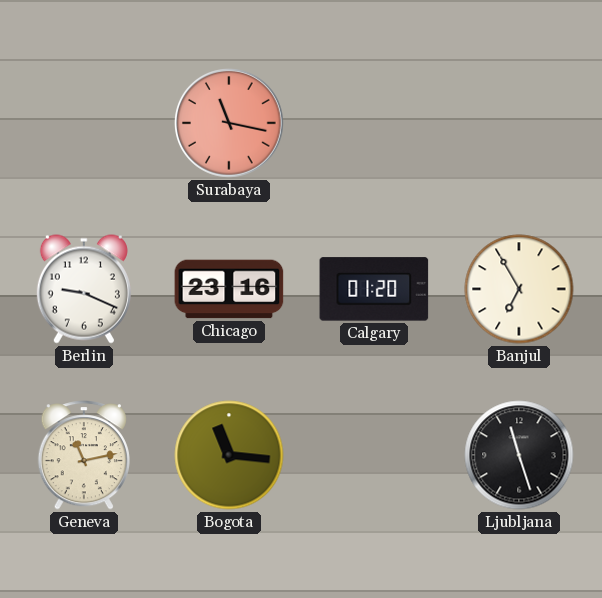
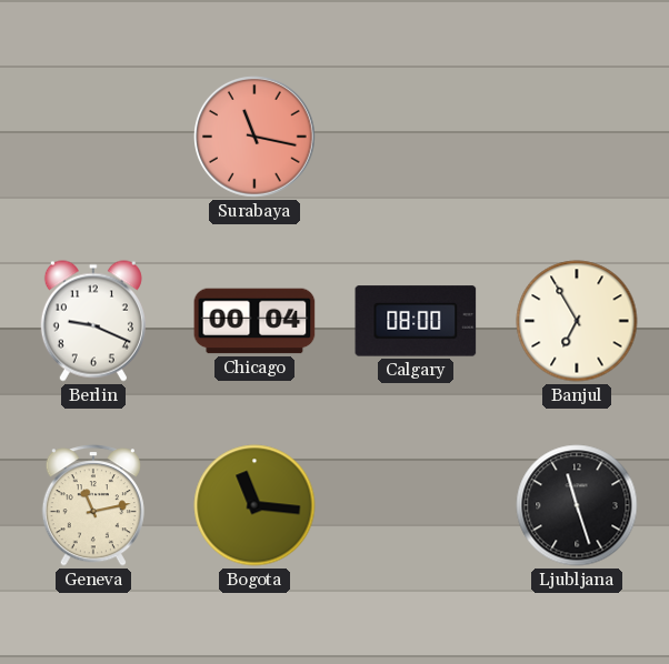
Chicago: 23:16 -> 00:04 (254, 321)
Calgary: 01:20 -> 08:00 (416, 321)
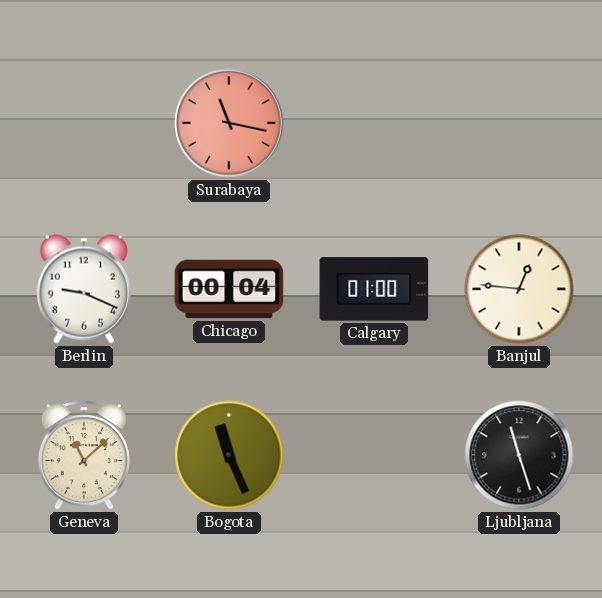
Calgary: 08:00 -> 01:00 (374, 289)
Banjul: 6:55 -> 12:46 (519, 289)
Geneva: 11:13 -> 11:08 (84, 455)
Bogota: 11:16 -> 11:26 (229, 455)
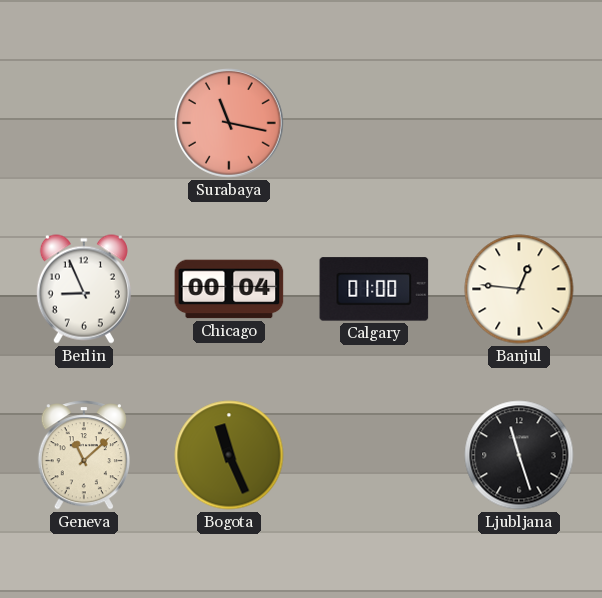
Berlin: 9:19 -> 8:56 (84, 289)
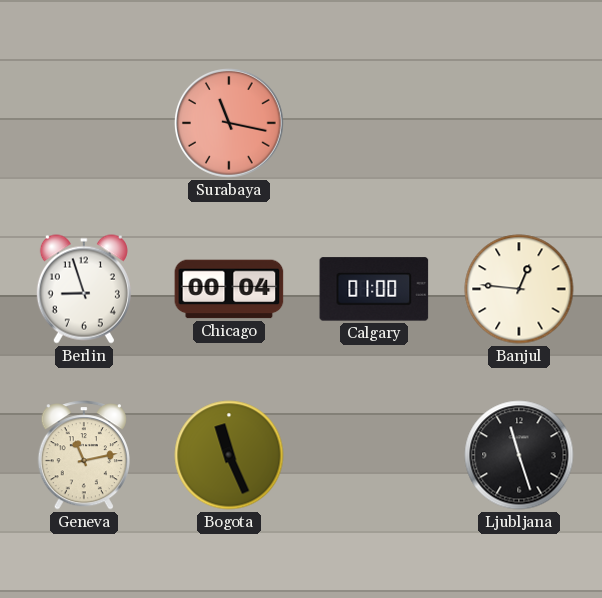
Berlin: 8:56 -> 8:57 (84, 289)
Geneva: 11:08 -> 11:13 (84, 455)
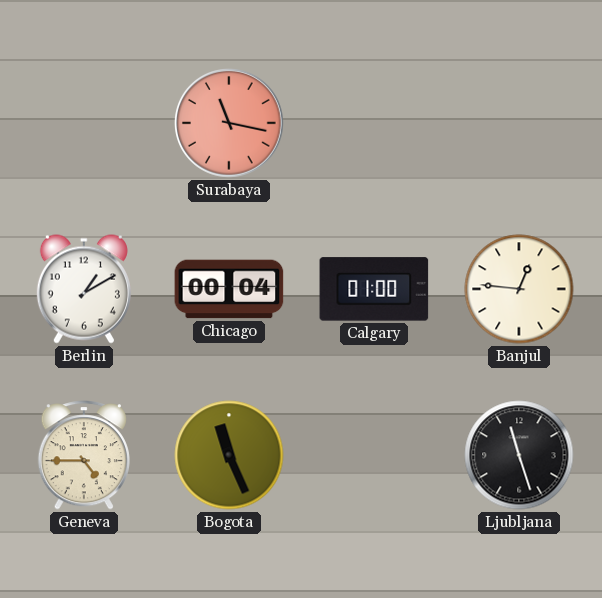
Berlin: 8:57 -> 1:10 (84, 289)
Geneva: 11:13 -> 4:45 (84, 455)
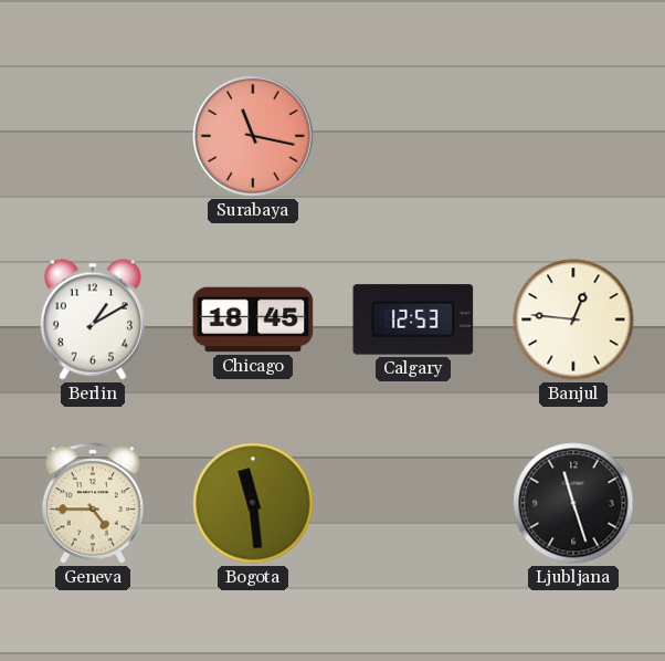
Chicago: 00:04 -> 18:45 (253, 319)
Calgary: 01:00 -> 12:53 (413, 319)
Bogota: 11:26 -> 11:29 (253, 503)
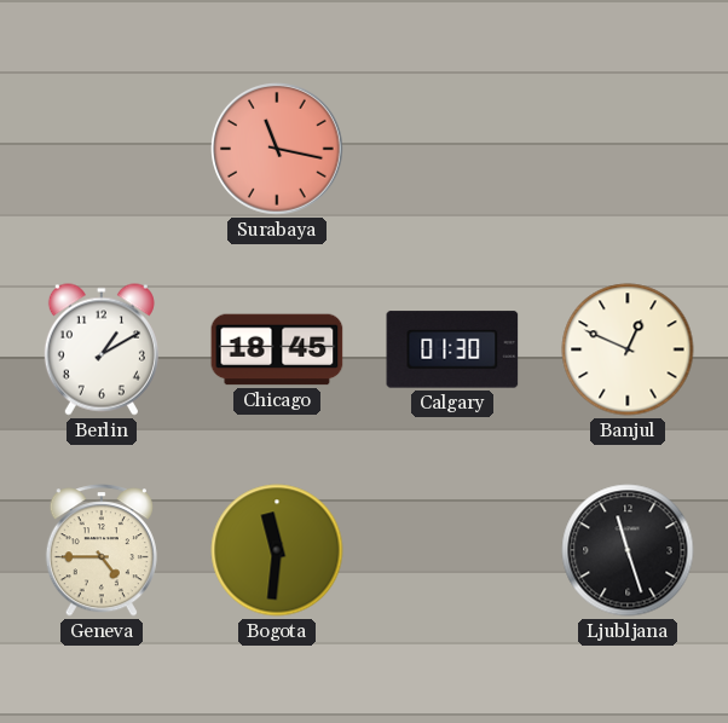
Calgary: 12:53 -> 01:30 (452, 349)
Banjul: 12:46 -> 12:49 (628, 349)
Bogota: 11:29 -> 11:31 (277, 550)
